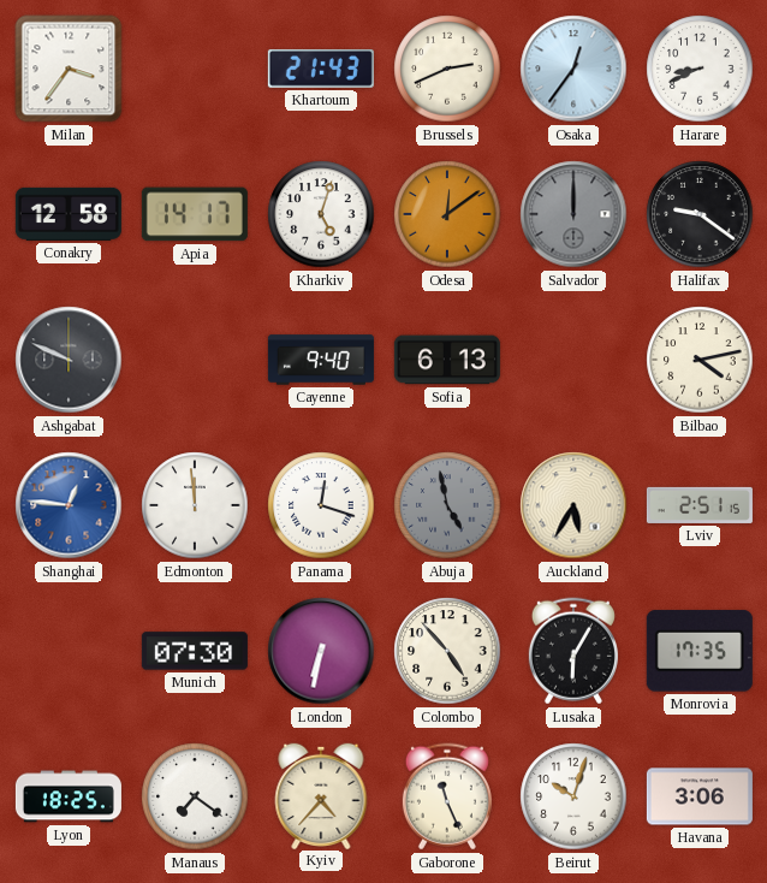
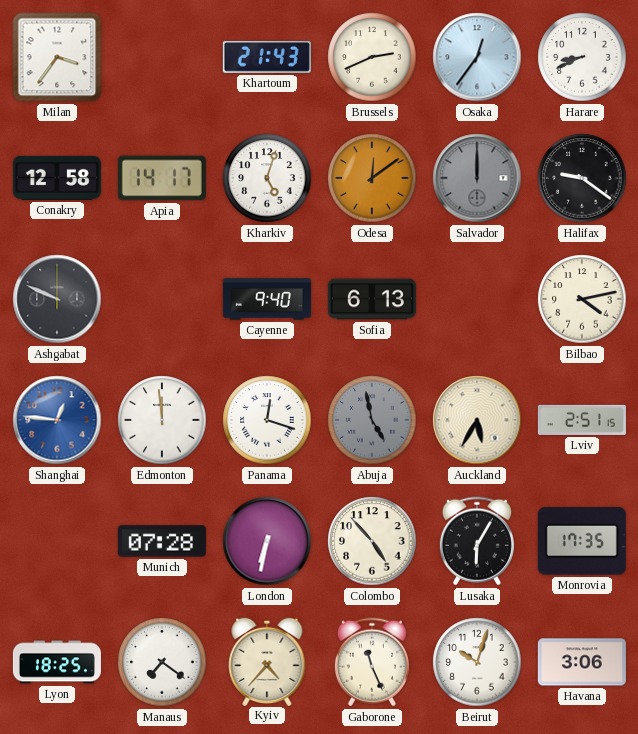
Munich: 07:30 -> 07:28 (162, 541)
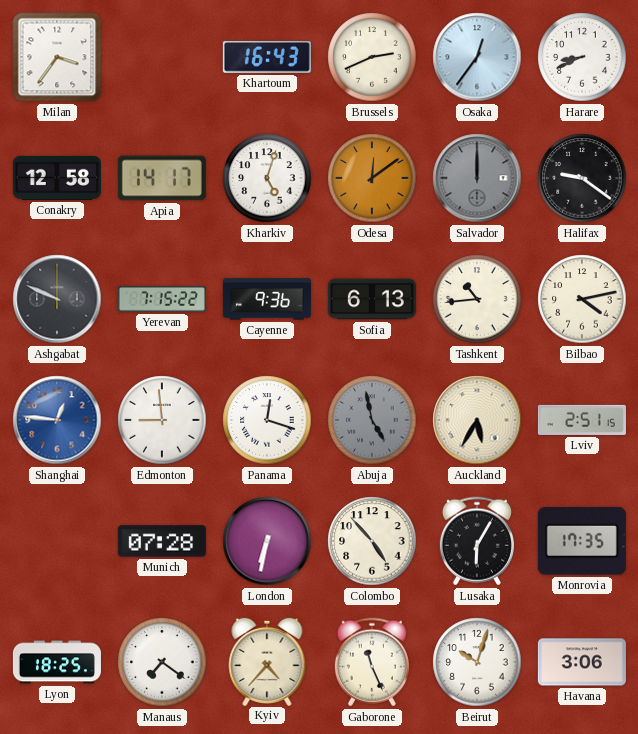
Khartoum: 21:43 -> 16:43 (267, 57)
Yerevan: none -> 7:15 (162, 299)
Cayenne: 9:40 -> 9:36 (267, 299)
Tashkent: none -> 10:44 (477, 299)
Edmonton: 11:59 -> 8:59 (162, 420)
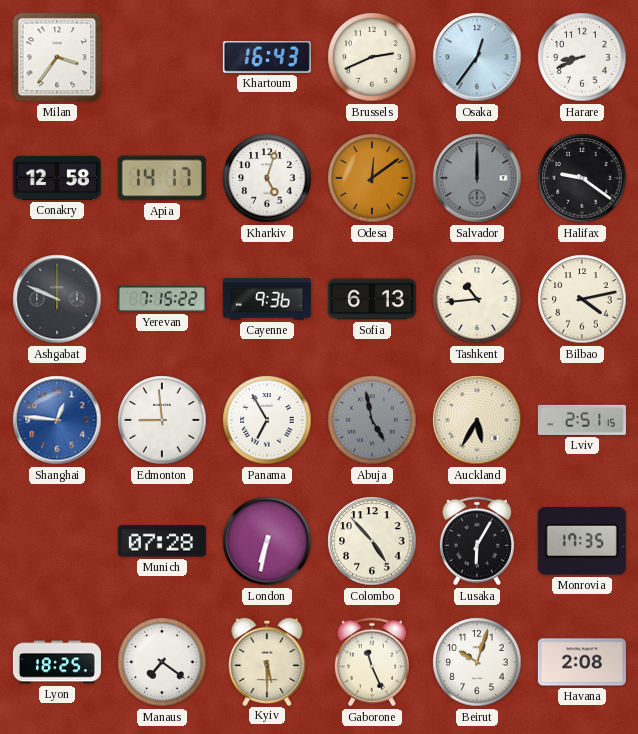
Panama: 12:18 -> 6:55 (267, 420)
Kyiv: 4:37 -> 5:30 (267, 661)
Havana: 3:06 -> 2:08 (582, 662)
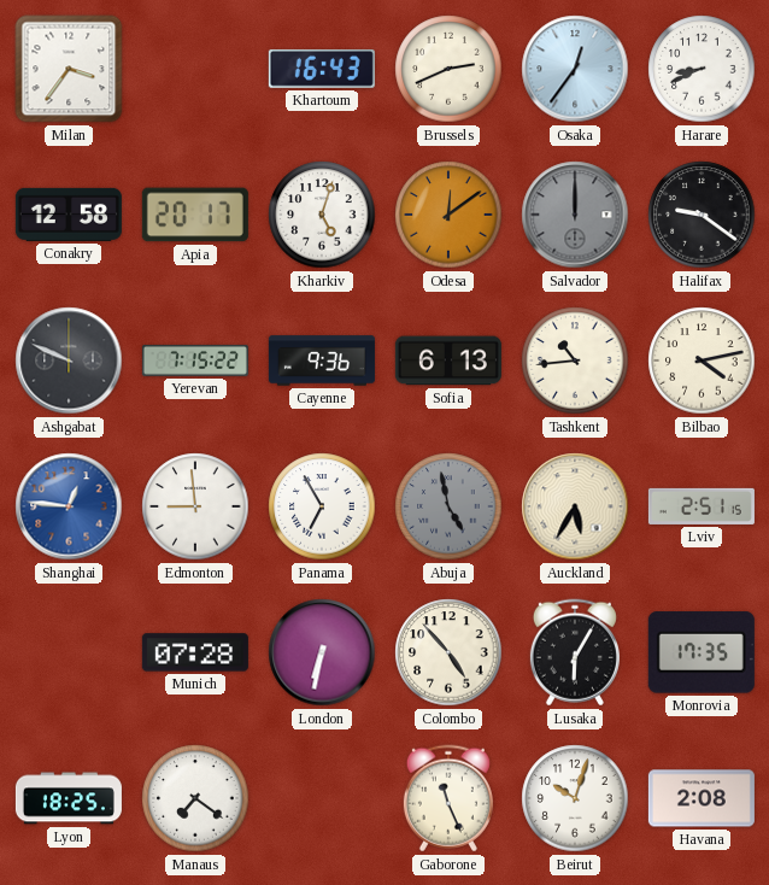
Apia: 14:17 -> 20:17 (195, 215)
Kyiv: 5:30 -> none (267, 661)
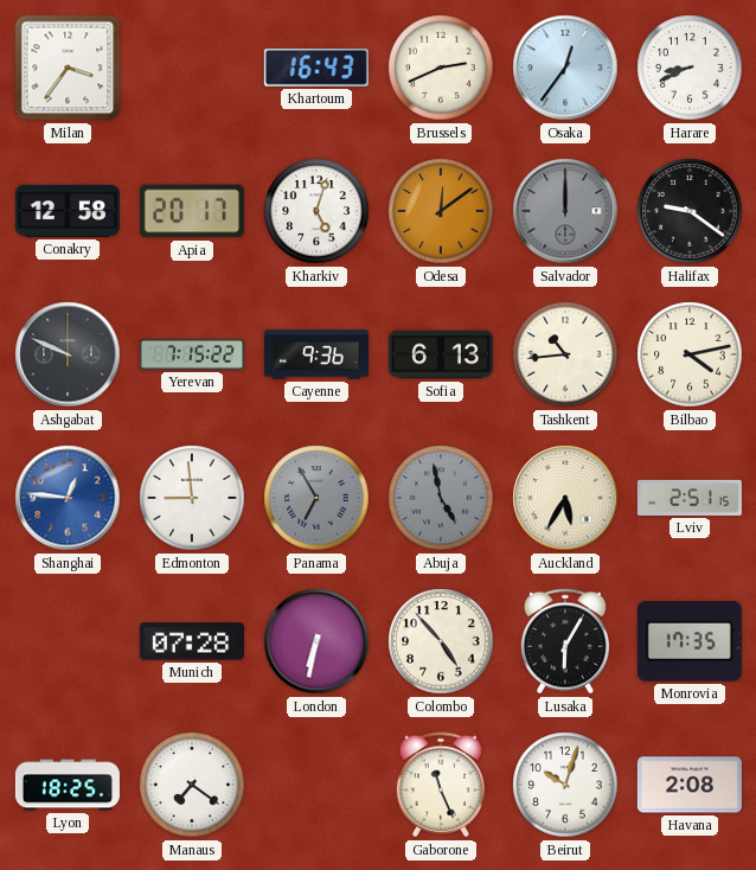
Panama dial: white -> grey (316, 498)
